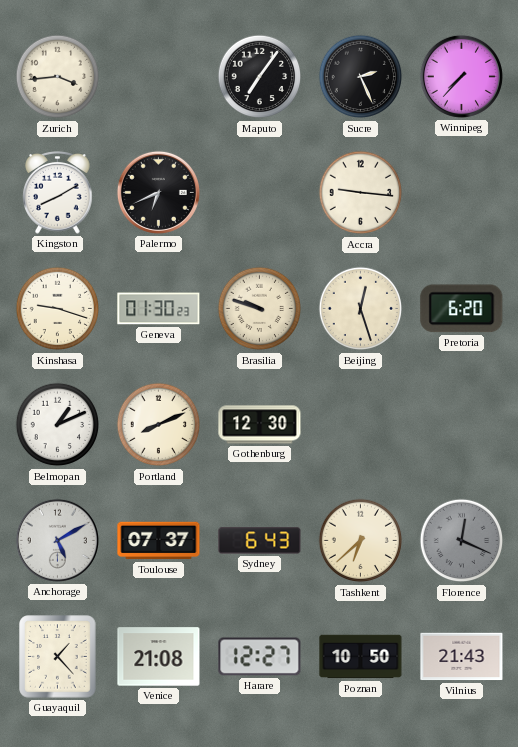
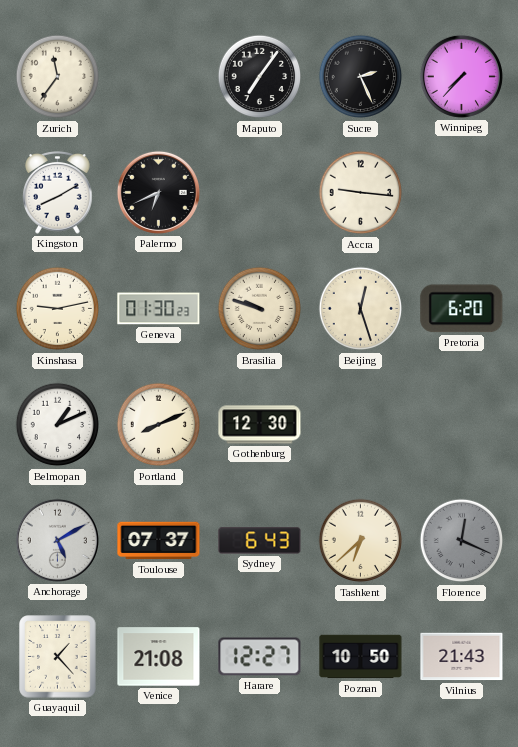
Zurich: 3:44 -> 11:36 (58, 77)
Kinshasa: 9:18 -> 9:13 (58, 309)
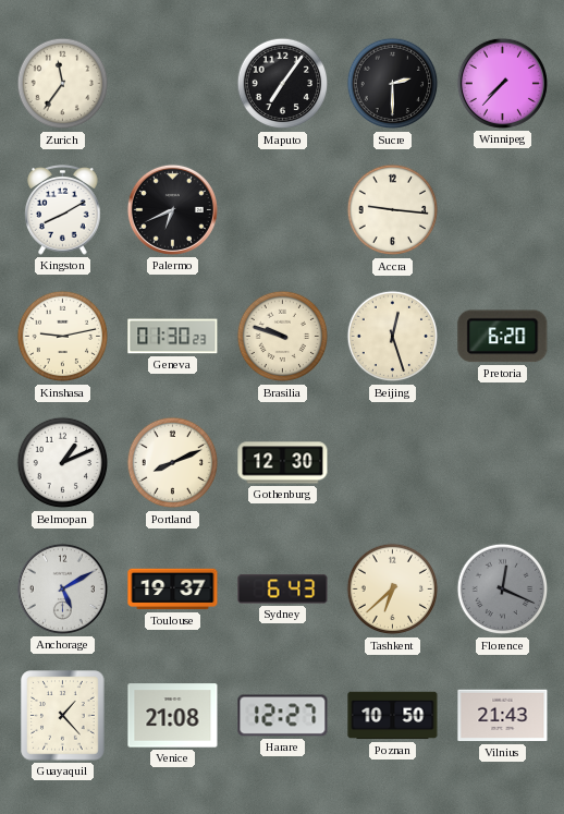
Sucre: 2:26 -> 2:30 (393, 84)
Toulouse: 07:37 -> 19:37 (173, 590)
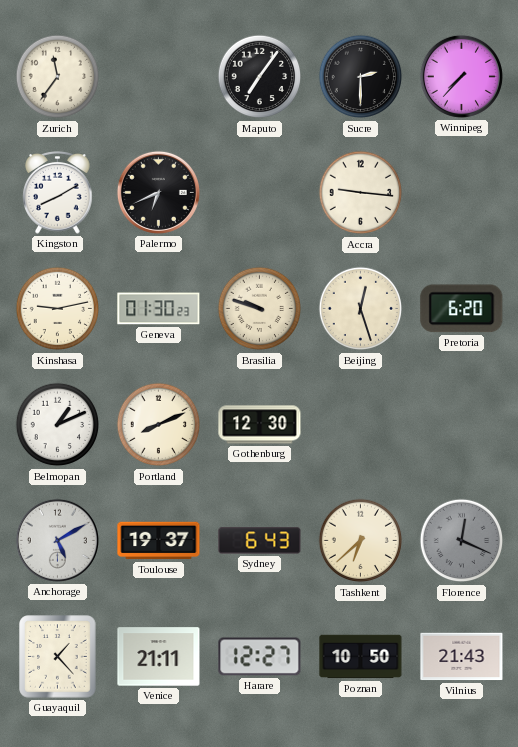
Venice: 21:08 -> 21:11 (159, 657)
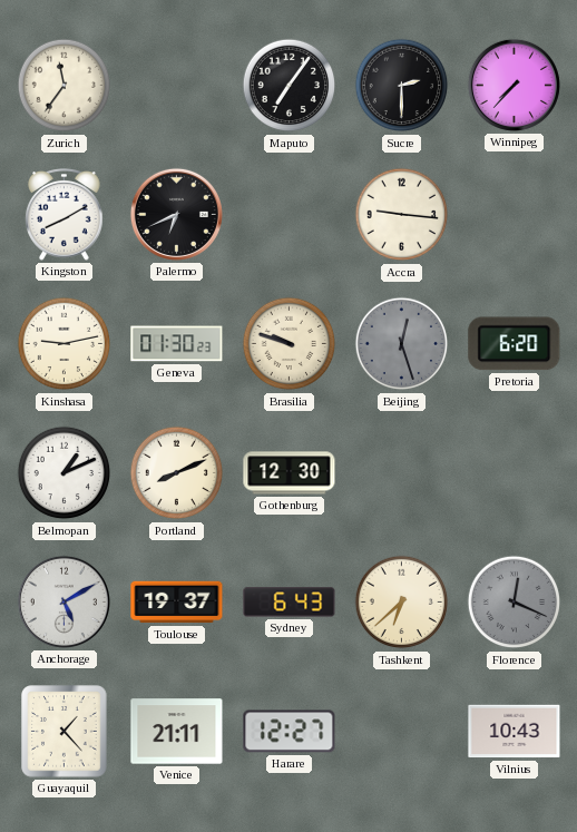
Beijing dial: cream -> grey (402, 344)
Poznan: 10:50 -> none (361, 657)
Vilnius: 21:43 -> 10:43 (515, 732)
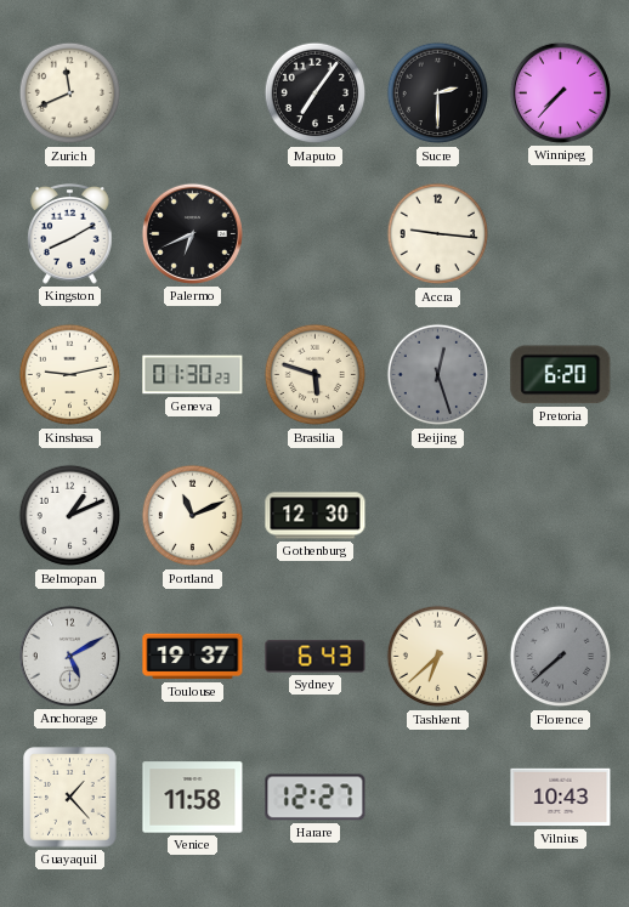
Zurich: 11:36 -> 11:41 (70, 93)
Brasilia: 9:48 -> 5:48 (316, 375)
Portland: 8:11 -> 11:11 (193, 516)
Florence: 12:19 -> 7:38 (561, 657)
Venice: 21:11 -> 11:58 (193, 798)
